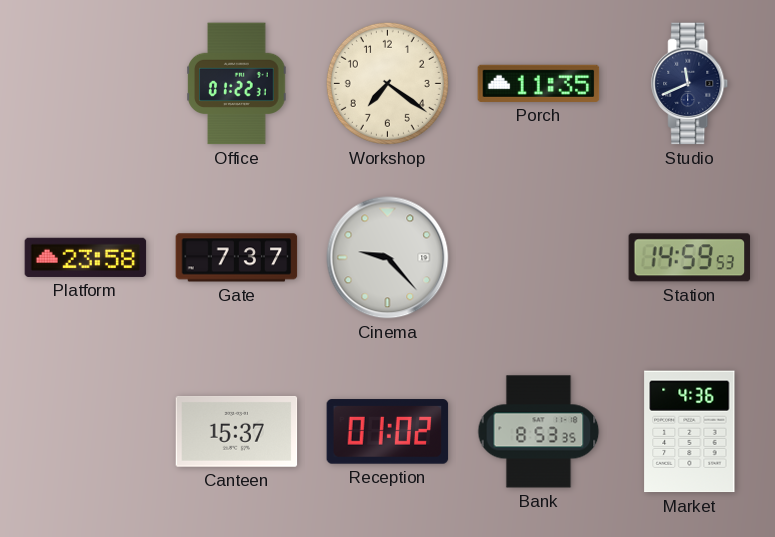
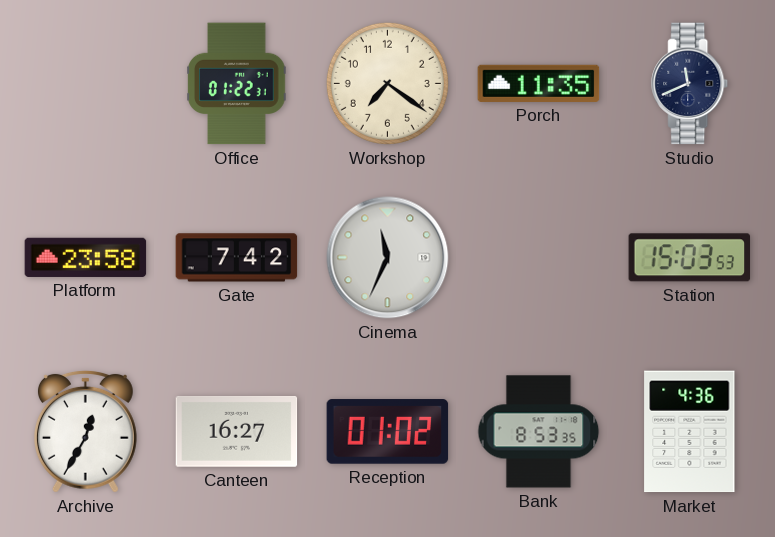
Gate: 7:37 -> 7:42 (237, 258)
Cinema: 9:23 -> 11:34 (388, 258)
Station: 14:59 -> 15:03 (690, 258)
Archive: none -> 12:35 (85, 431)
Canteen: 15:37 -> 16:27 (237, 431)
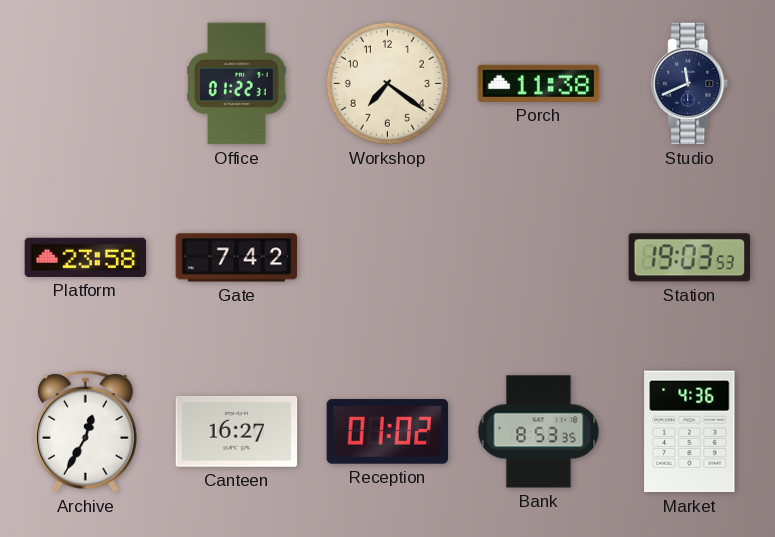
Porch: 11:35 -> 11:38 (539, 83)
Cinema: 11:34 -> none (388, 258)
Station: 15:03 -> 19:03 (690, 258)
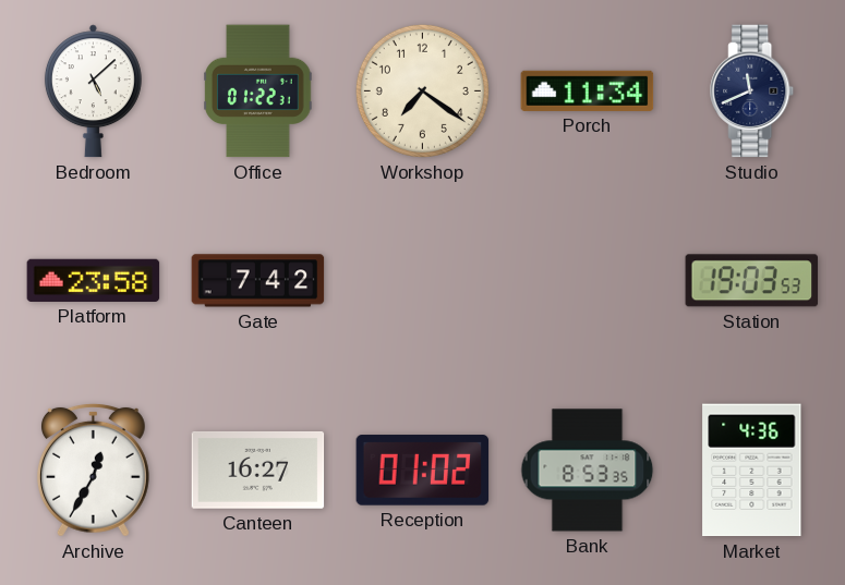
Bedroom: none -> 5:08 (93, 92)
Porch: 11:38 -> 11:34 (588, 90)
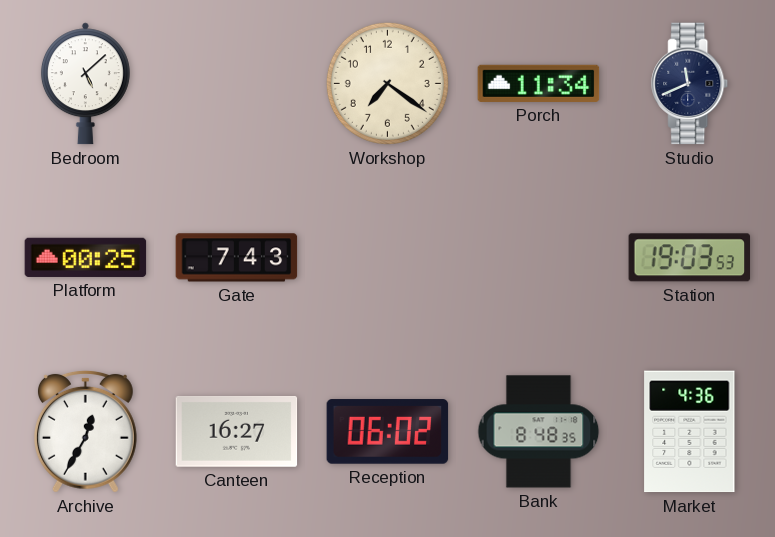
Office: 01:22 -> none (258, 92)
Platform: 23:58 -> 00:25 (86, 257)
Gate: 7:42 -> 7:43 (237, 258)
Reception: 01:02 -> 06:02 (388, 432)
Bank: 8:53 -> 8:48 (539, 432)
